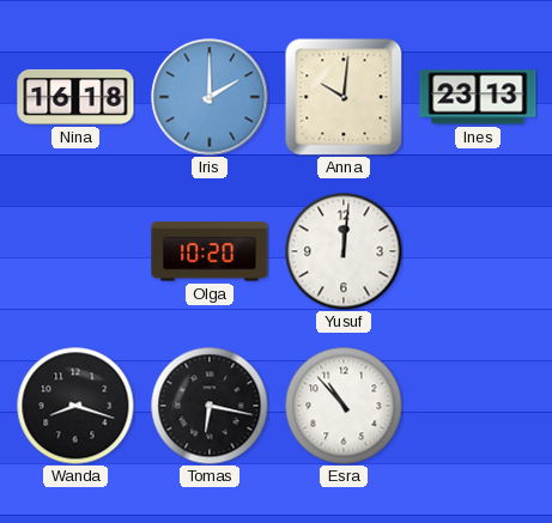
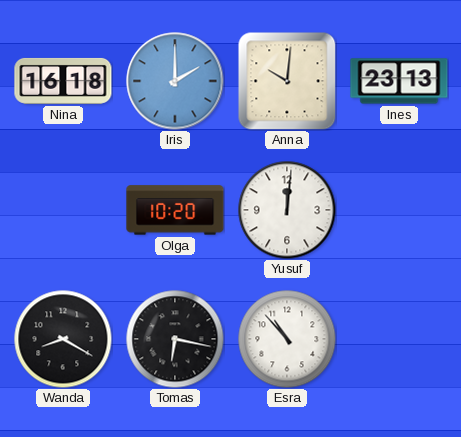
Wanda: 8:18 -> 8:20 (63, 339)
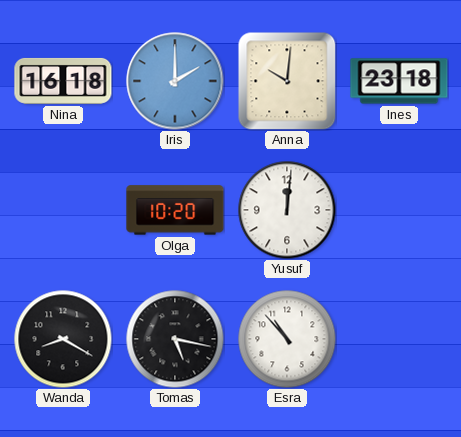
Ines: 23:13 -> 23:18 (399, 81)
Tomas: 6:17 -> 5:17 (175, 339)
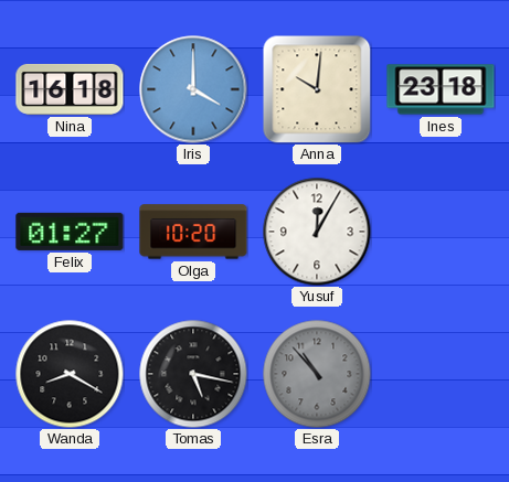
Iris: 2:00 -> 4:00 (193, 89)
Felix: none -> 01:27 (70, 232)
Yusuf: 12:01 -> 12:05 (317, 232)
Esra dial: white -> grey (317, 374)
